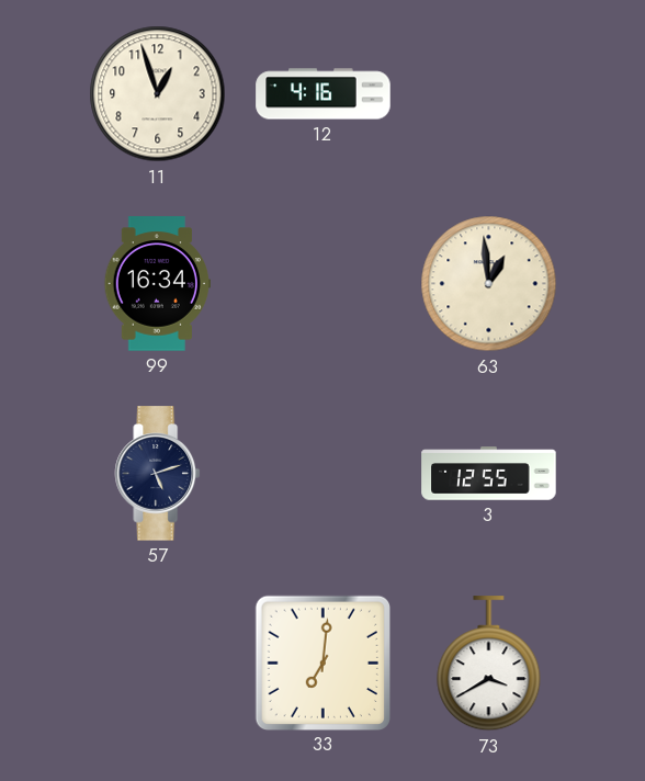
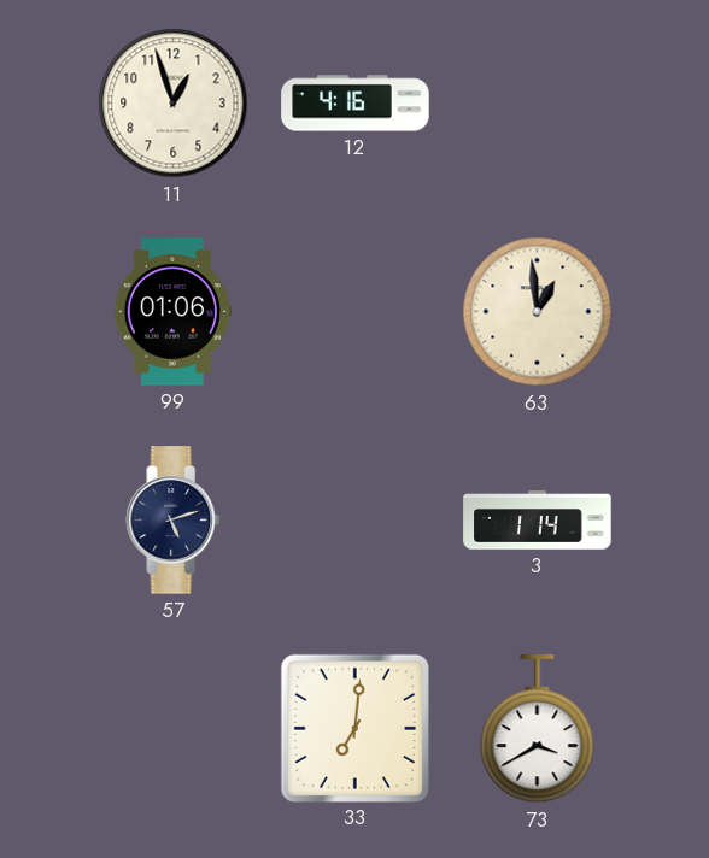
99: 16:34 -> 01:06 (172, 312)
3: 12:55 -> 1:14 (538, 521)
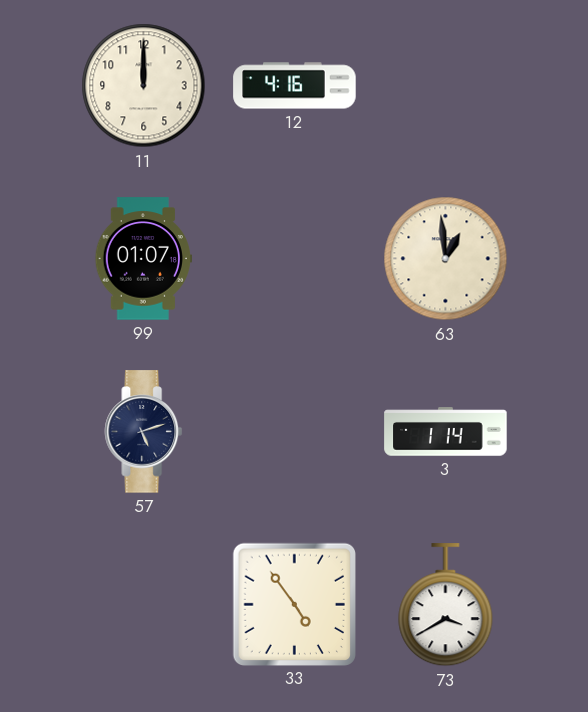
11: 12:57 -> 12:00 (144, 86)
99: 01:06 -> 01:07 (143, 259)
33: 7:01 -> 4:54 (294, 604)
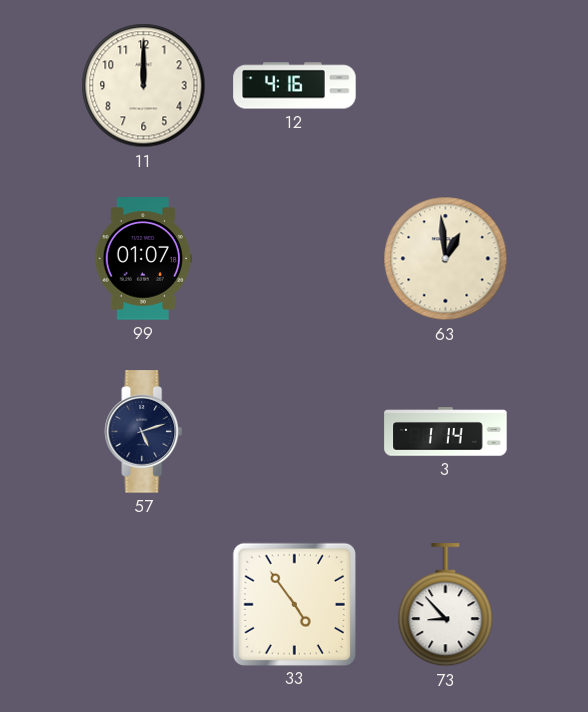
73: 3:40 -> 8:53 (446, 605)
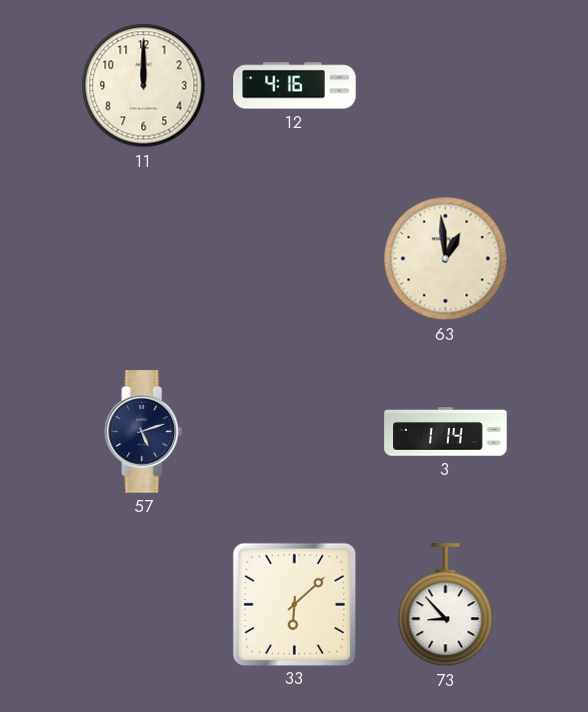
99: 01:07 -> none (143, 259)
33: 4:54 -> 6:08 (294, 604)
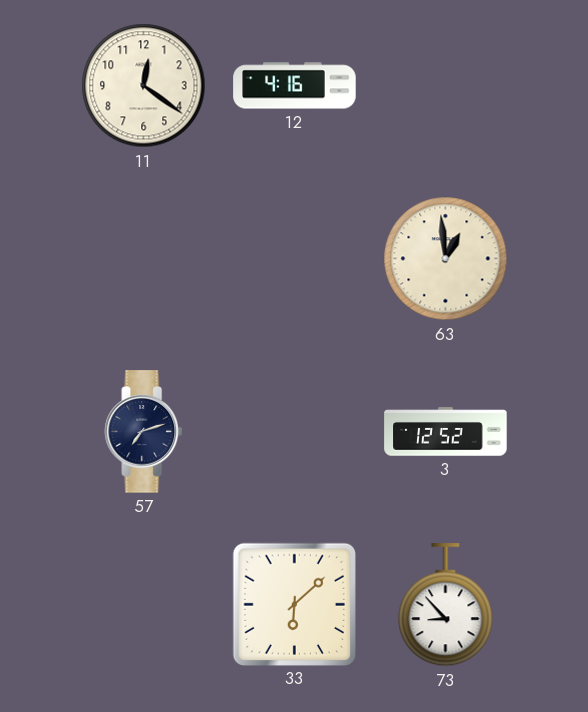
11: 12:00 -> 12:21 (144, 86)
57: 5:12 -> 7:12 (144, 432)
3: 1:14 -> 12:52 (446, 432)
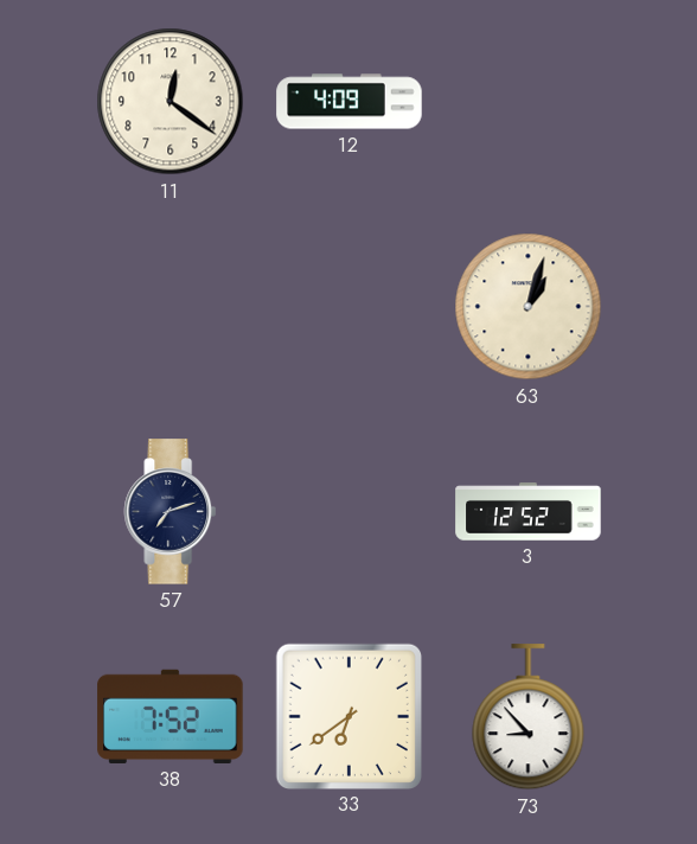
12: 4:16 -> 4:09 (350, 102)
63: 12:59 -> 1:03 (529, 307)
38: none -> 7:52 (171, 716)
33: 6:08 -> 6:39 (348, 716)
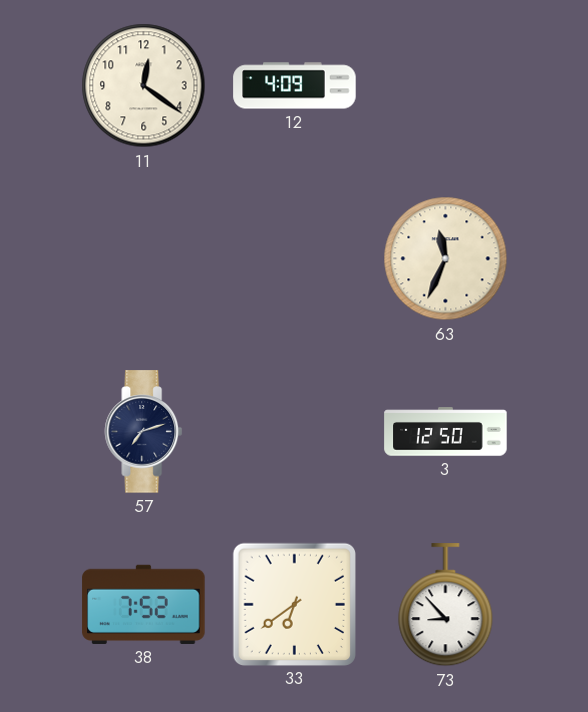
63: 1:03 -> 11:34 (446, 259)
3: 12:52 -> 12:50 (446, 432)
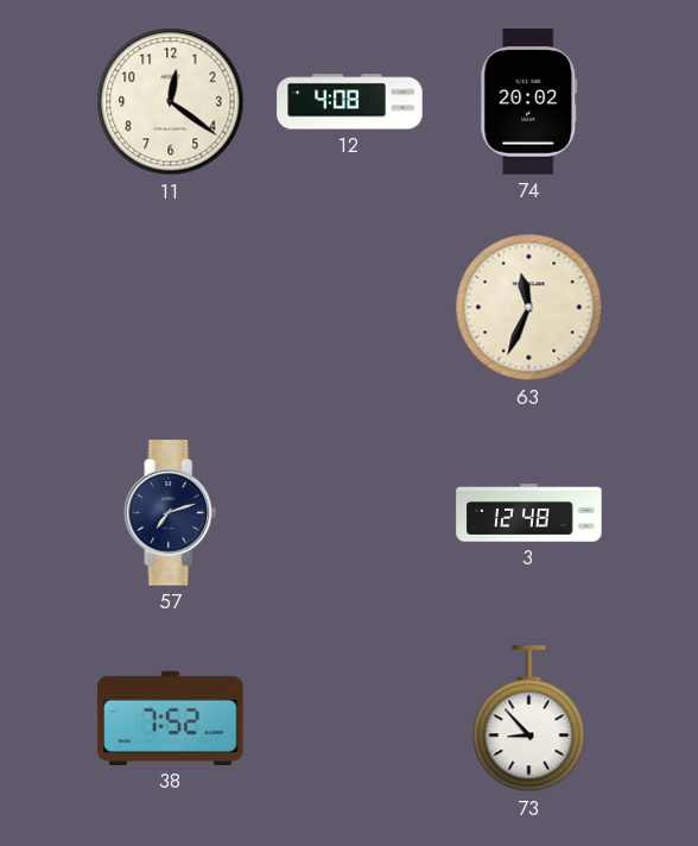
12: 4:09 -> 4:08 (350, 102)
74: none -> 20:02 (529, 102)
3: 12:50 -> 12:48 (529, 513)
33: 6:39 -> none (294, 604)
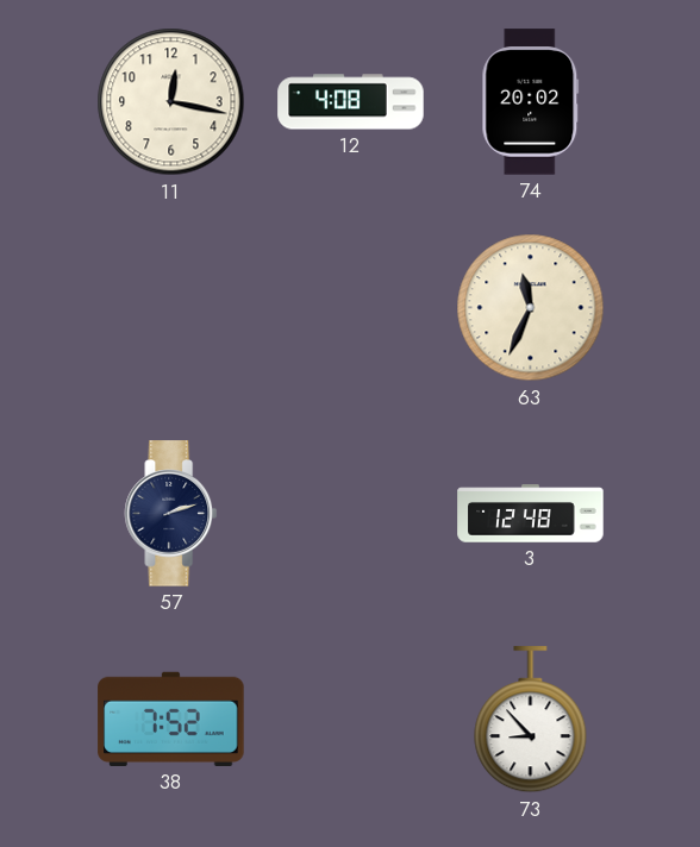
11: 12:21 -> 12:17 (171, 102)
57: 7:12 -> 2:12 (171, 514)
